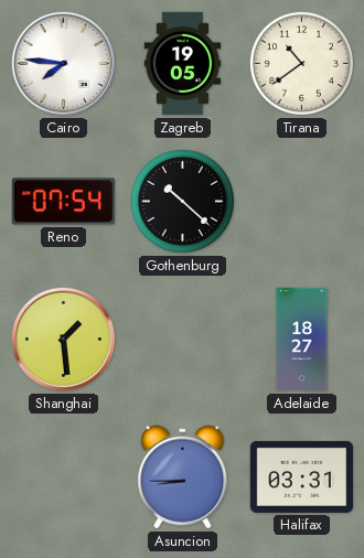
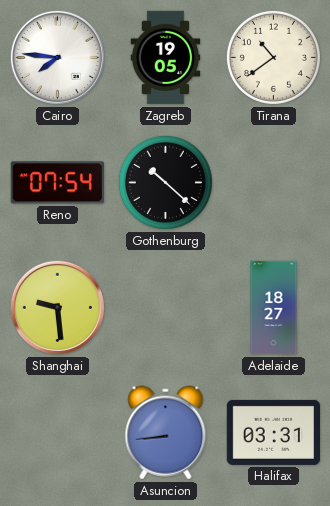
Shanghai: 1:29 -> 9:29 (57, 307)
Asuncion: 8:45 -> 8:44 (166, 433)
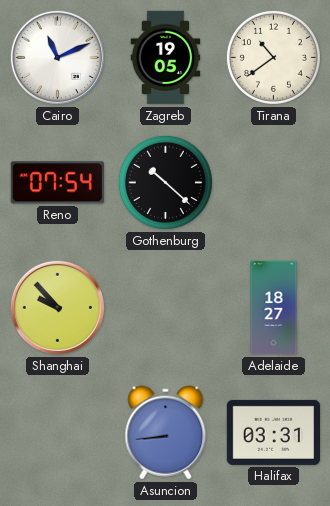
Cairo: 7:46 -> 11:11 (57, 57)
Shanghai: 9:29 -> 9:53 (57, 307)
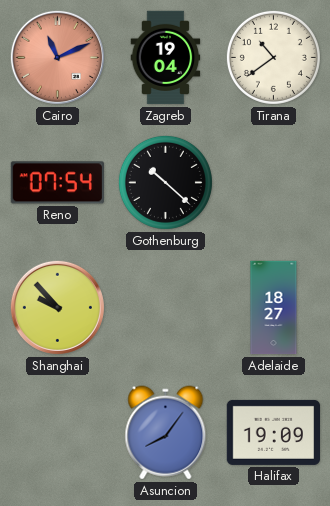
Cairo dial: white -> salmon (57, 57)
Zagreb: 19:05 -> 19:04 (166, 58)
Asuncion: 8:44 -> 8:06 (166, 433)
Halifax: 03:31 -> 19:09 (273, 432)
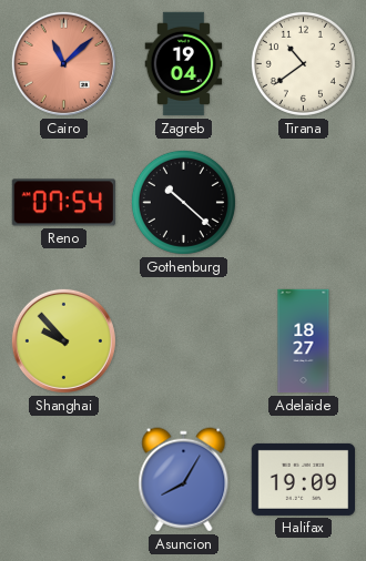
Cairo: 11:11 -> 11:08 (63, 63)
Asuncion: 8:06 -> 8:05 (184, 480)
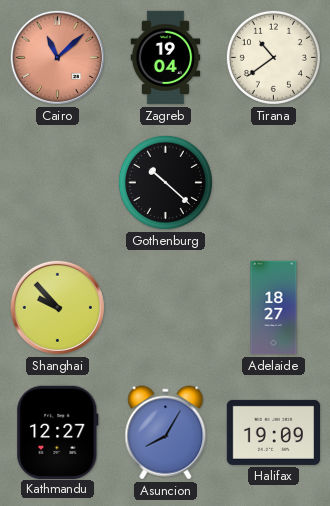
Reno: 07:54 -> none (63, 203)
Kathmandu: none -> 12:27 (58, 432)
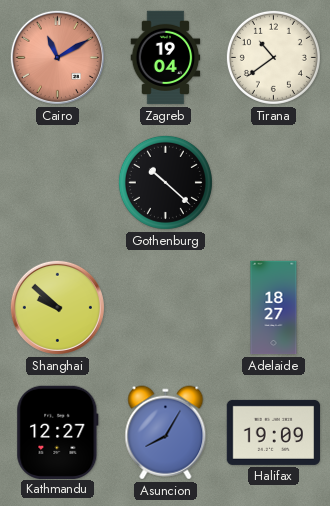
Cairo: 11:08 -> 11:10 (57, 57)
Shanghai: 9:53 -> 9:52 (57, 307)
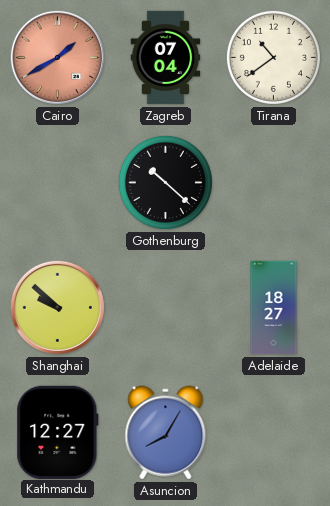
Cairo: 11:10 -> 1:40 (57, 57)
Zagreb: 19:04 -> 07:04 (166, 58)
Halifax: 19:09 -> none (273, 432)
